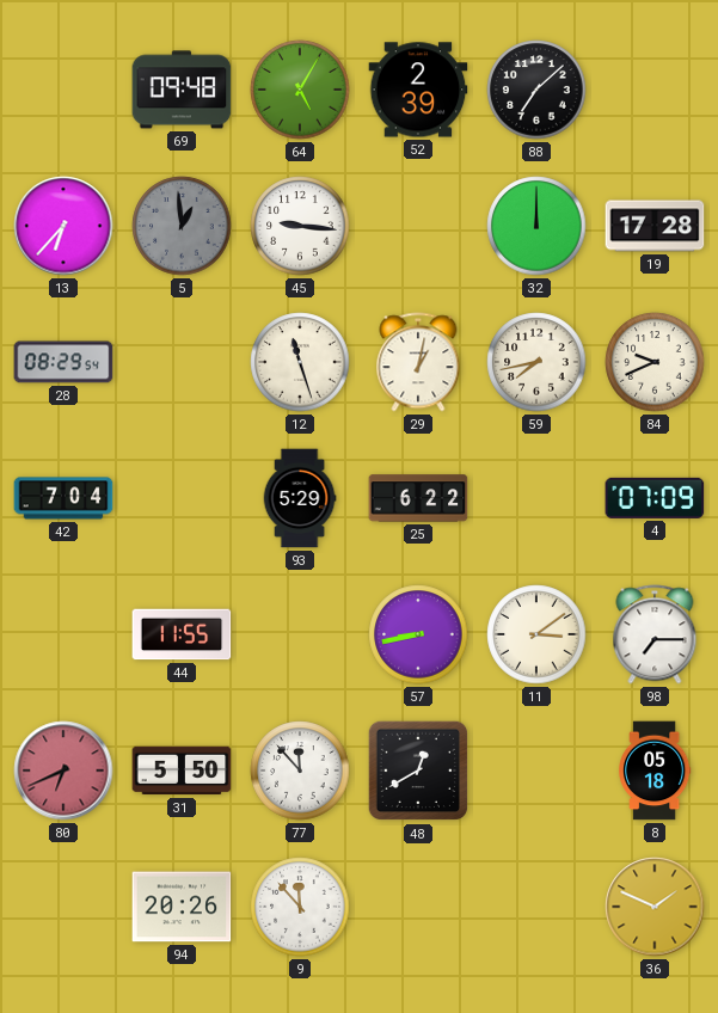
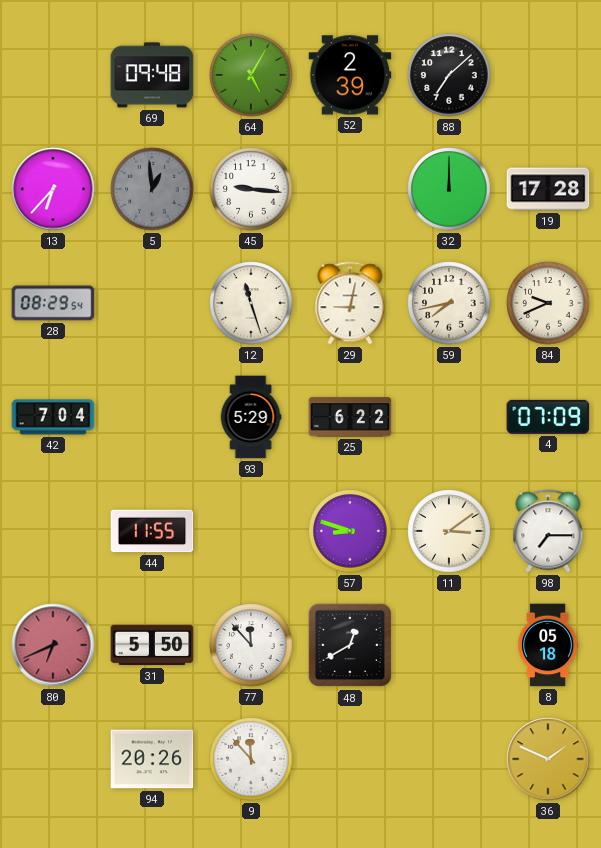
29: 1:02 -> 9:02 (350, 303)
57: 8:43 -> 8:48 (350, 531)
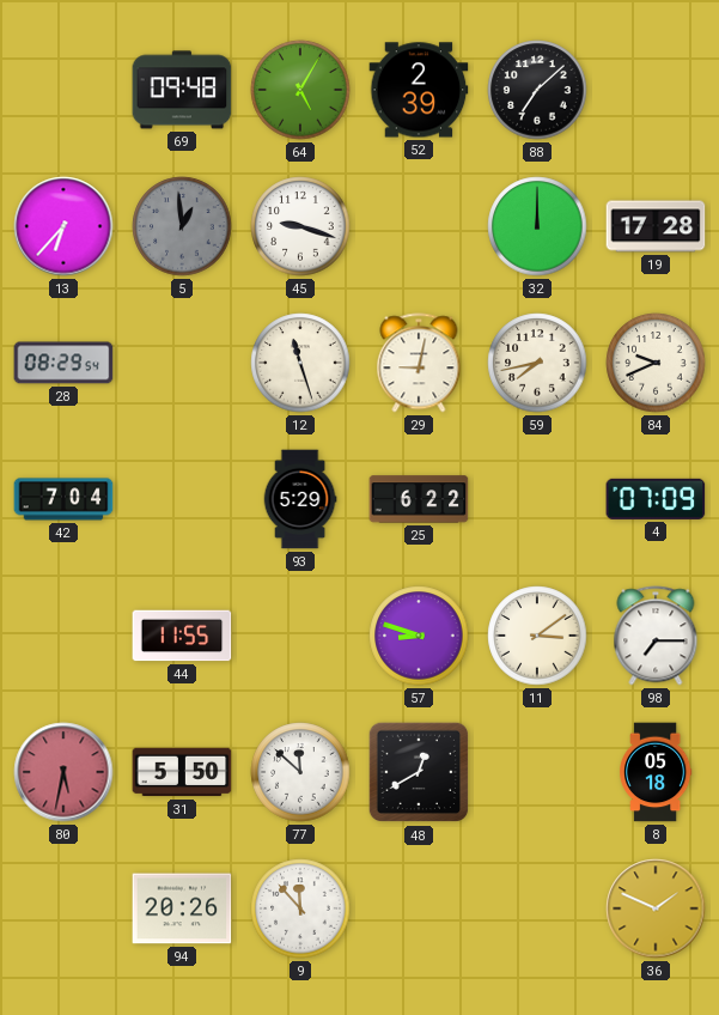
45: 9:16 -> 9:18 (300, 226)
80: 6:41 -> 5:32 (63, 772)
77: 11:53 -> 11:52 (300, 772)
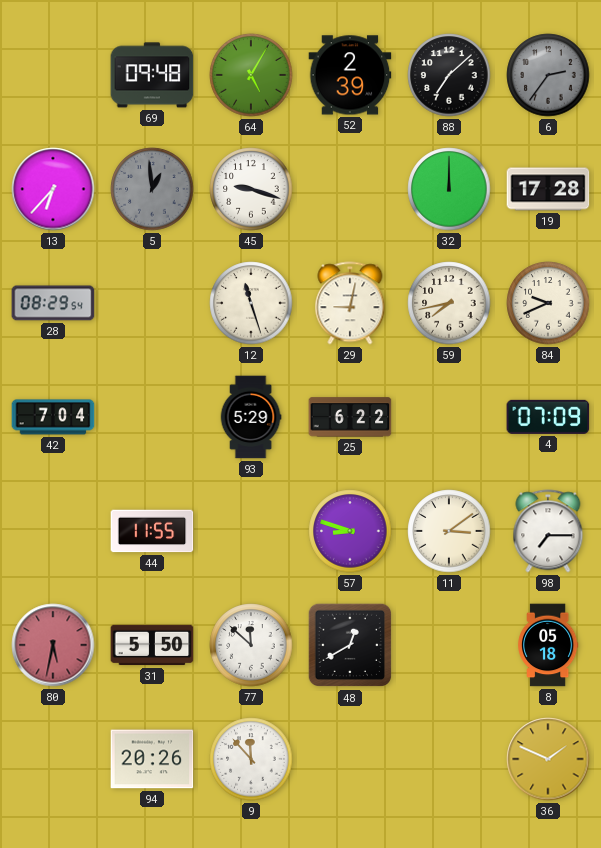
6: none -> 2:36 (548, 75)
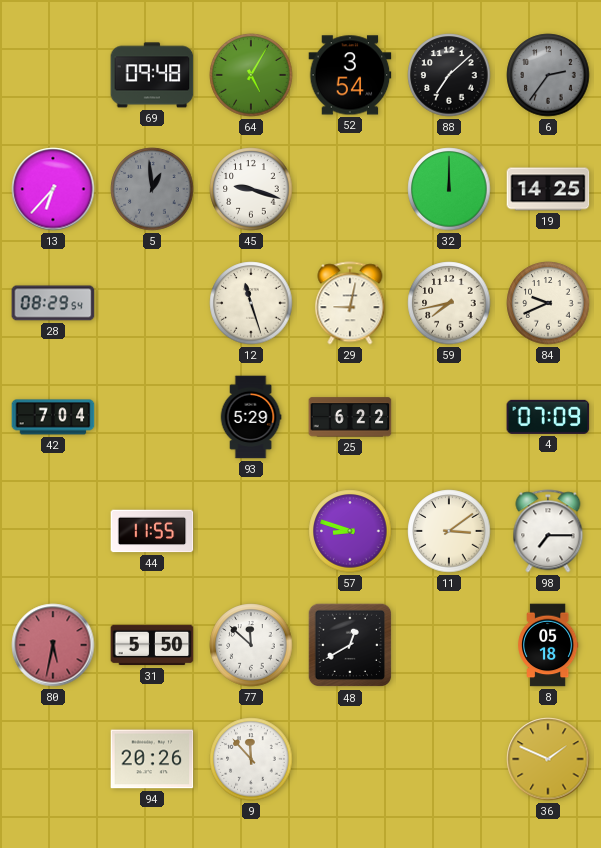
52: 2:39 -> 3:54 (350, 75)
19: 17:28 -> 14:25 (548, 189)
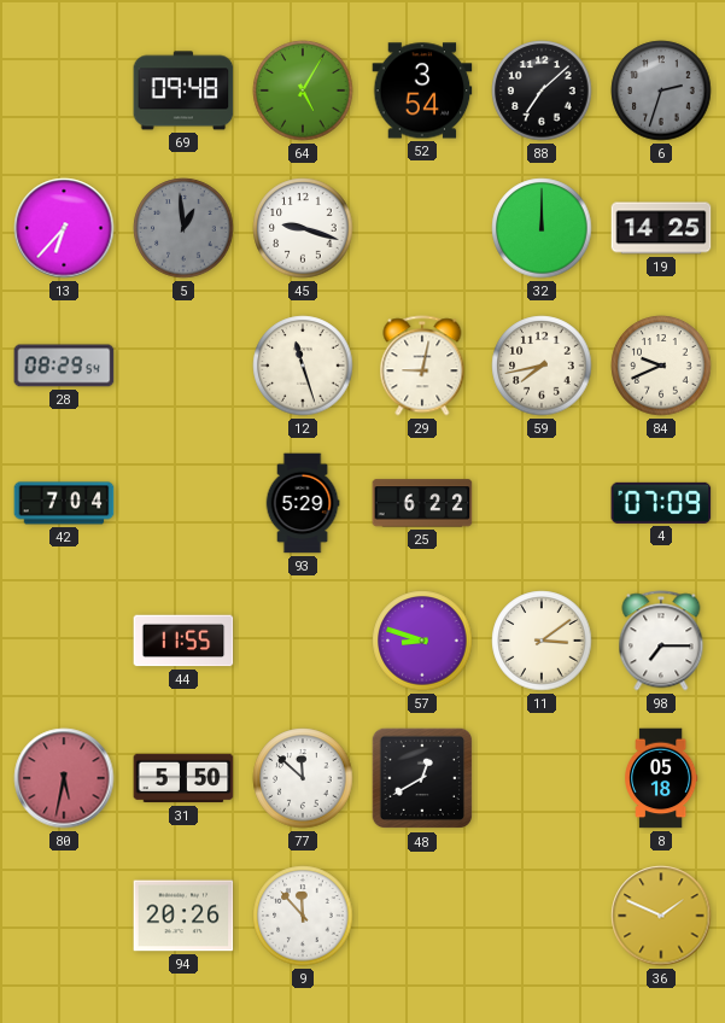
6: 2:36 -> 2:33 (661, 90)
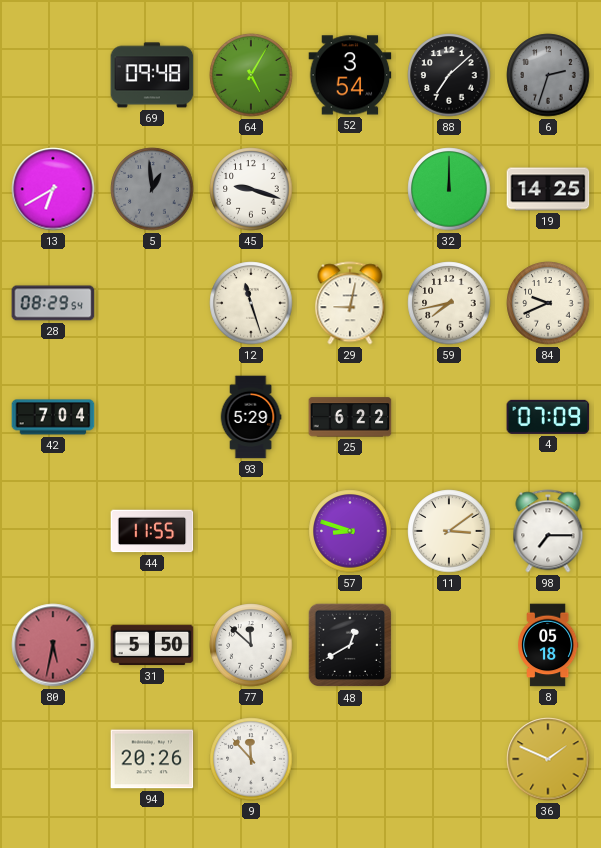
13: 6:37 -> 6:40 (53, 189)
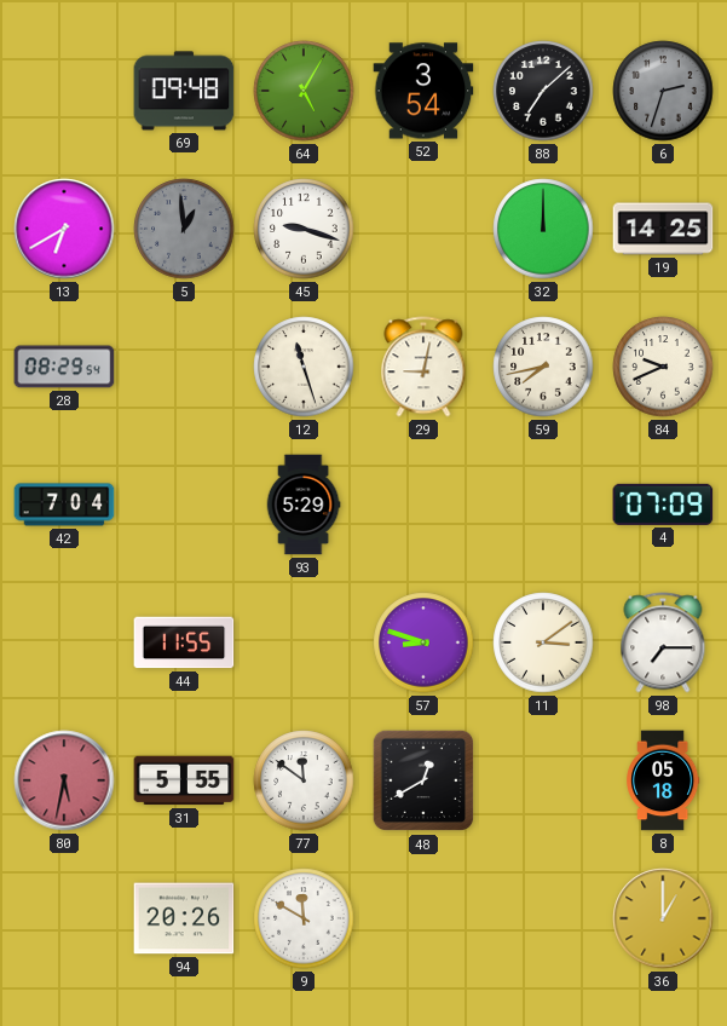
25: 6:22 -> none (350, 417)
31: 5:50 -> 5:55 (184, 780)
77: 11:52 -> 11:51 (304, 780)
9: 11:53 -> 11:50 (304, 918)
36: 1:49 -> 1:00 (663, 918)
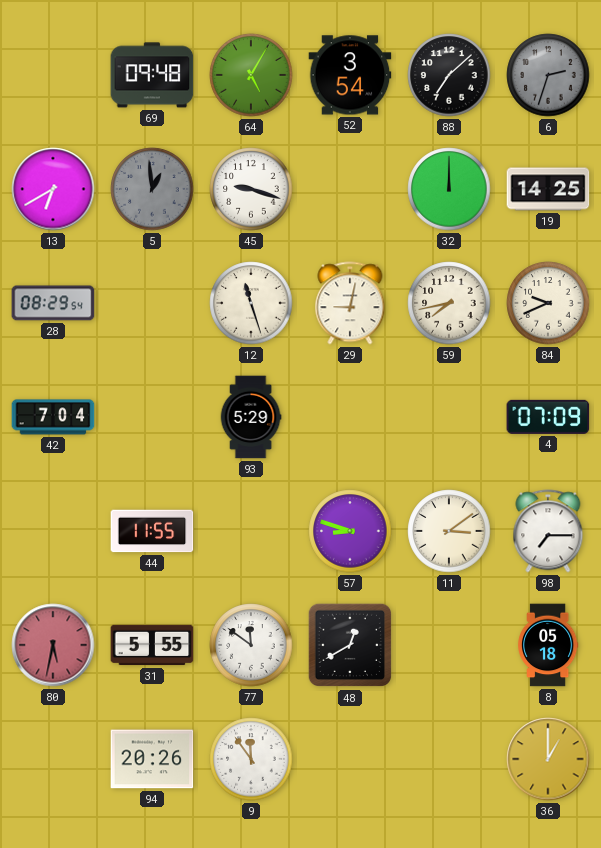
9: 11:50 -> 11:54 (251, 759)
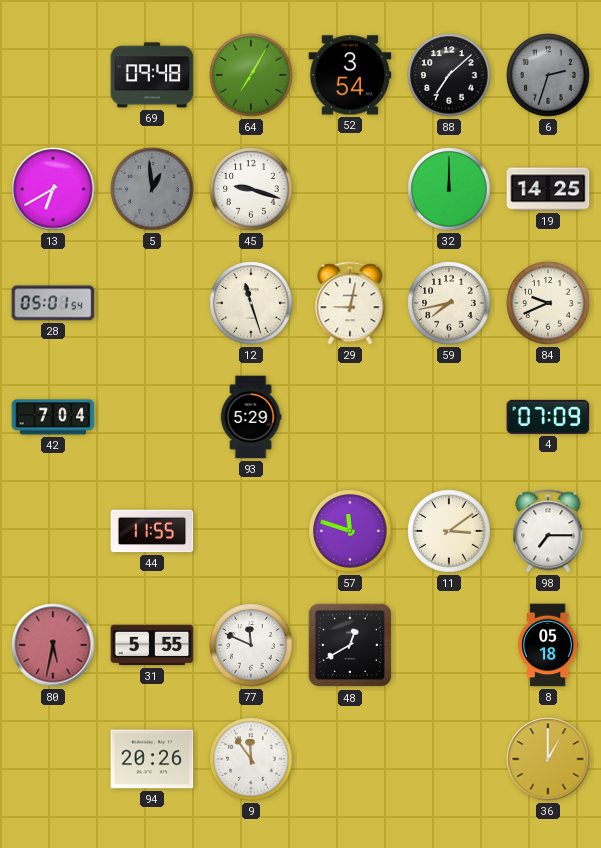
64: 5:05 -> 7:05 (251, 75)
28: 08:29 -> 05:01 (53, 303)
57: 8:48 -> 11:48 (350, 531)
77: 11:51 -> 11:49 (251, 645)
